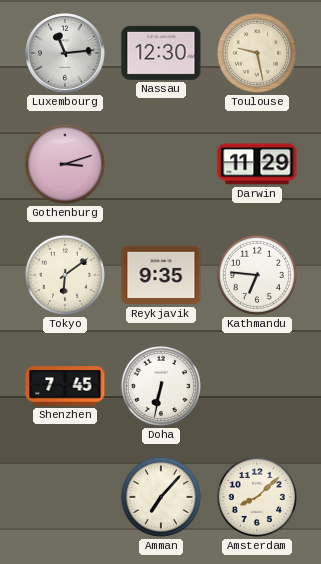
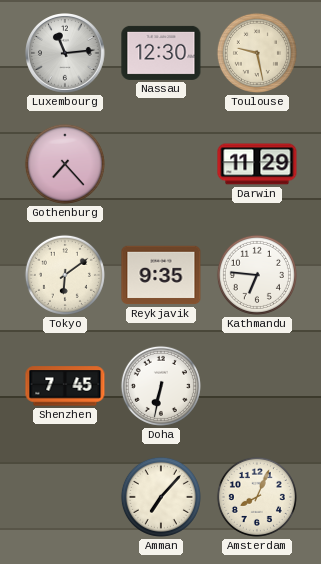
Gothenburg: 3:12 -> 7:23 (65, 164)
Amsterdam: 8:08 -> 8:04 (257, 497)
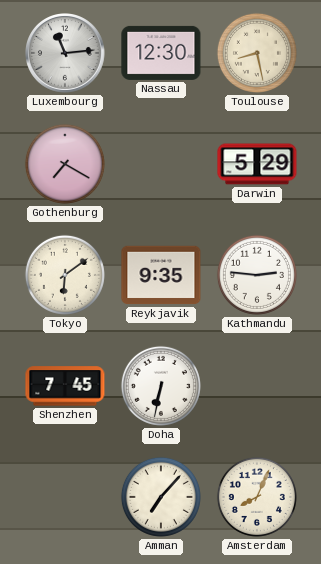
Toulouse: 9:28 -> 8:28 (257, 53)
Gothenburg: 7:23 -> 7:20 (65, 164)
Darwin: 11:29 -> 5:29 (257, 164)
Kathmandu: 6:46 -> 2:46 (257, 275)
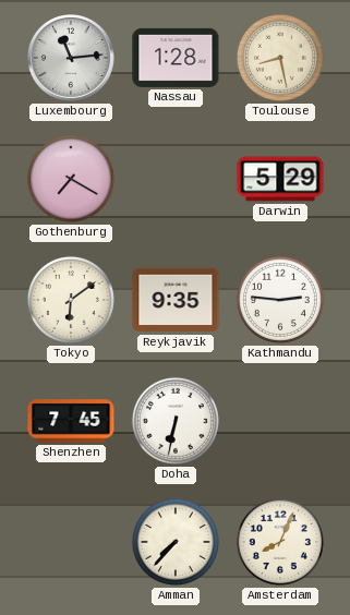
Nassau: 12:30 -> 1:28 (176, 58)
Amman: 7:07 -> 7:37 (176, 542)
